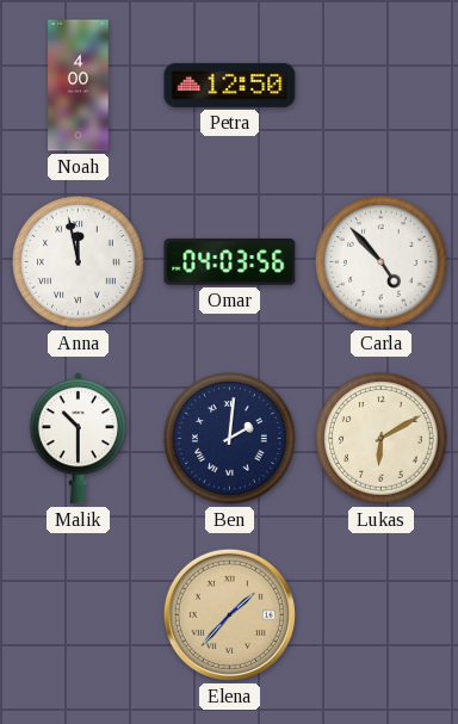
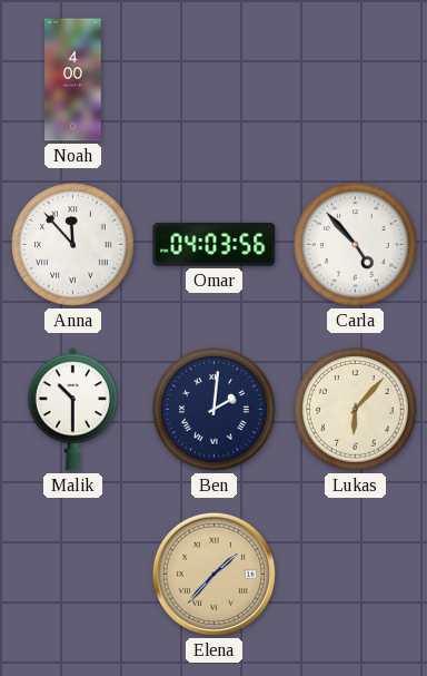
Petra: 12:50 -> none (230, 85)
Anna: 11:58 -> 11:53 (73, 245)
Lukas: 6:10 -> 6:07 (356, 410)
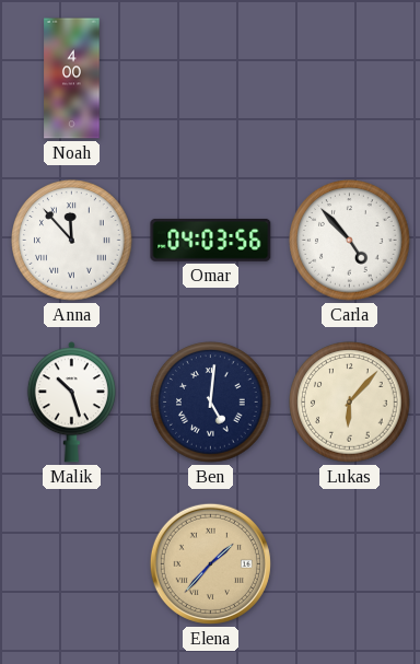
Malik: 10:30 -> 10:27 (71, 403)
Ben: 2:01 -> 5:01 (211, 403)
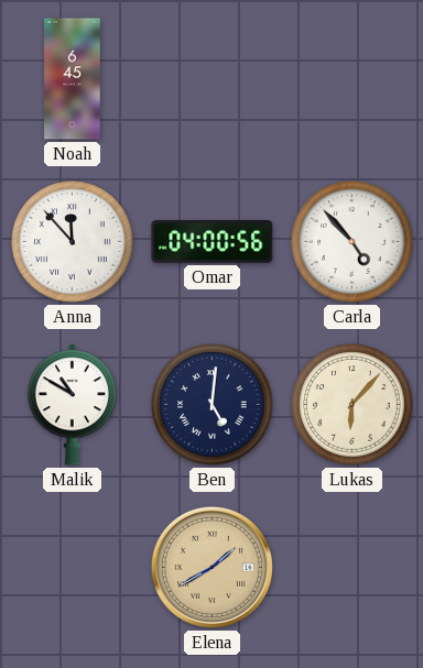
Noah: 4:00 -> 6:45 (73, 79)
Omar: 04:03 -> 04:00 (213, 241)
Malik: 10:27 -> 10:50 (72, 405)
Elena: 1:37 -> 1:40 (211, 567)
